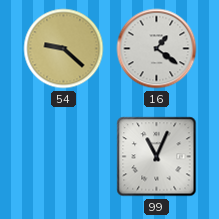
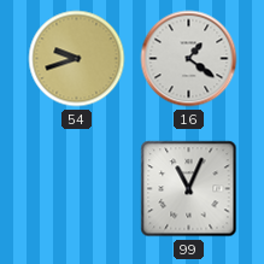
54: 9:22 -> 9:42 (77, 59)
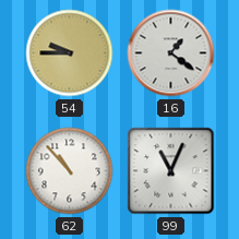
54: 9:42 -> 9:45 (70, 53)
62: none -> 10:53 (70, 171)
